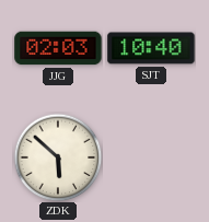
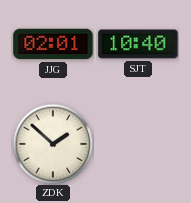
JJG: 02:03 -> 02:01 (53, 44)
ZDK: 5:52 -> 1:52 (53, 144)
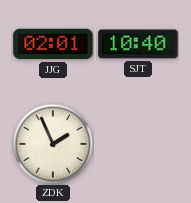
ZDK: 1:52 -> 1:56 (53, 144)
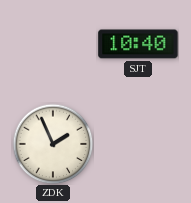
JJG: 02:01 -> none (53, 44)
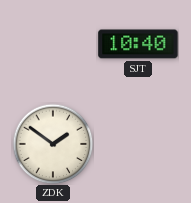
ZDK: 1:56 -> 1:51 (53, 144)
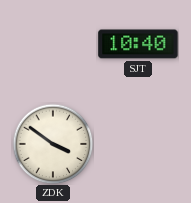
ZDK: 1:51 -> 3:51 (53, 144)
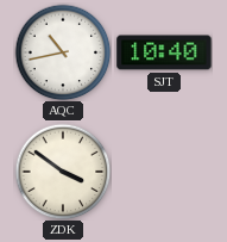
AQC: none -> 10:43 (63, 52)
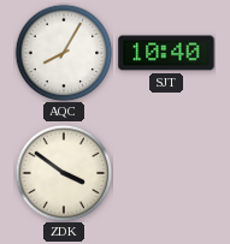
AQC: 10:43 -> 8:05 (64, 53)
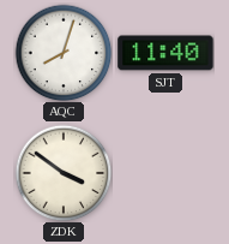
AQC: 8:05 -> 8:03 (64, 53)
SJT: 10:40 -> 11:40 (165, 53)
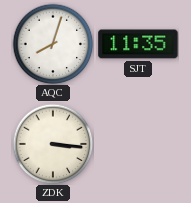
SJT: 11:40 -> 11:35 (138, 44)
ZDK: 3:51 -> 3:16 (53, 144)
